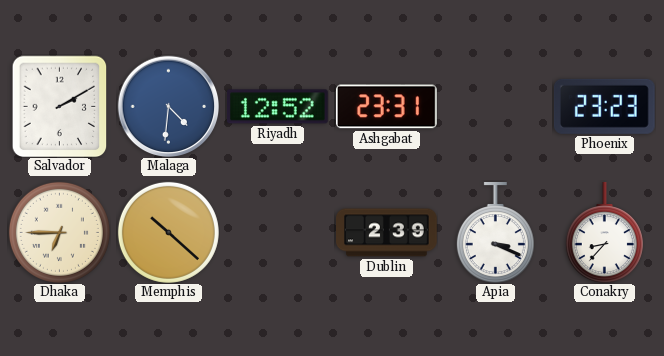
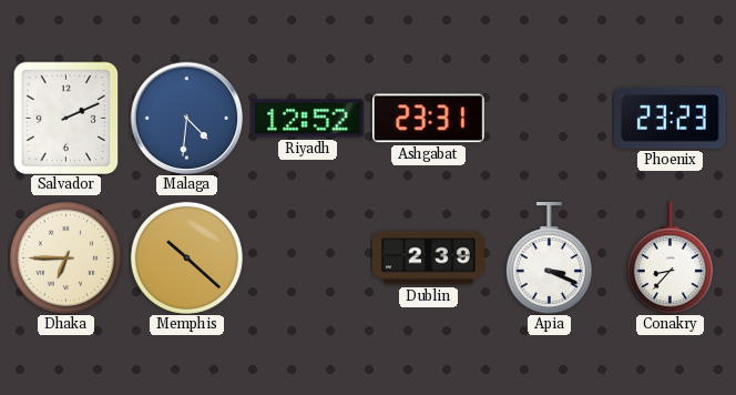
Salvador: 2:10 -> 2:11 (67, 118)
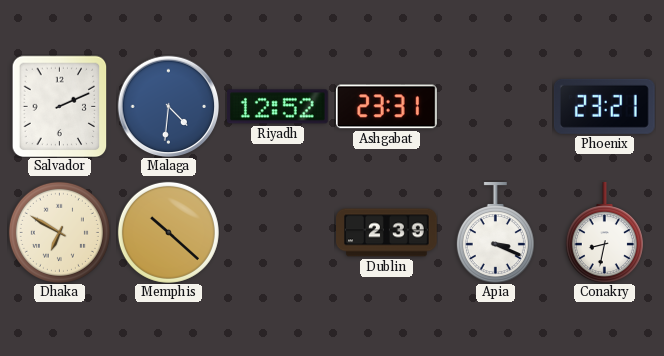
Phoenix: 23:23 -> 23:21 (604, 106)
Dhaka: 6:45 -> 6:50 (59, 232)
Conakry: 8:37 -> 8:32 (604, 233)
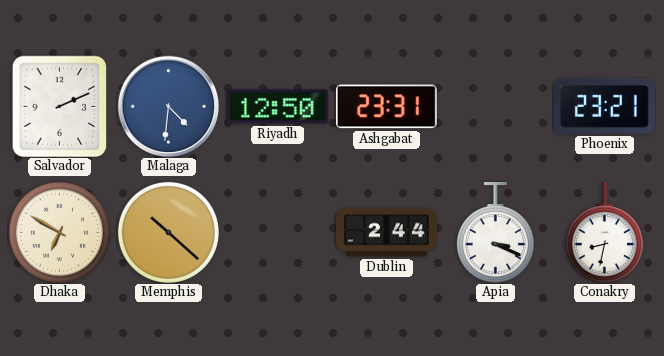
Riyadh: 12:52 -> 12:50 (277, 107)
Dublin: 2:39 -> 2:44 (387, 233)
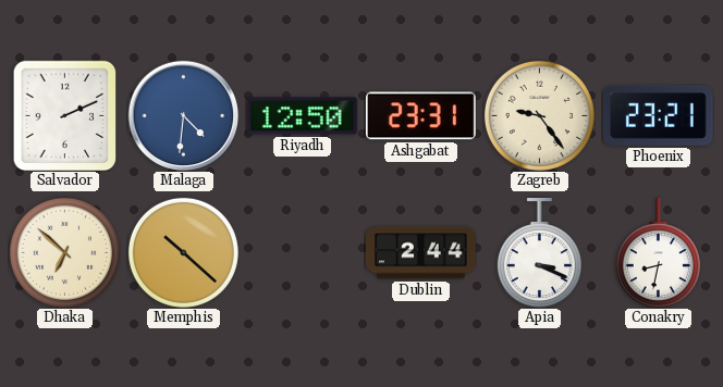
Zagreb: none -> 9:24 (539, 115)
Dhaka: 6:50 -> 6:52 (64, 252)
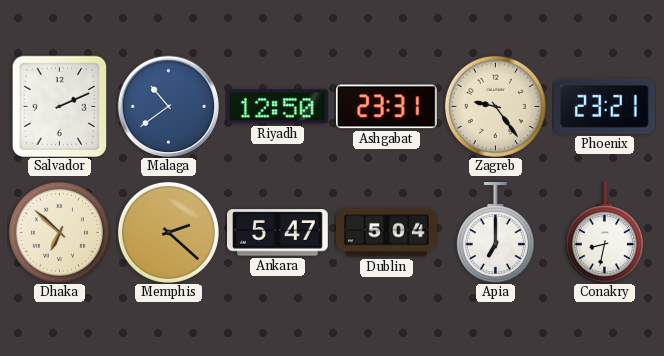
Malaga: 4:31 -> 10:39 (168, 106)
Memphis: 10:22 -> 2:22 (168, 232)
Ankara: none -> 5:47 (278, 233)
Dublin: 2:44 -> 5:04 (387, 233)
Apia: 3:19 -> 7:00 (495, 233)
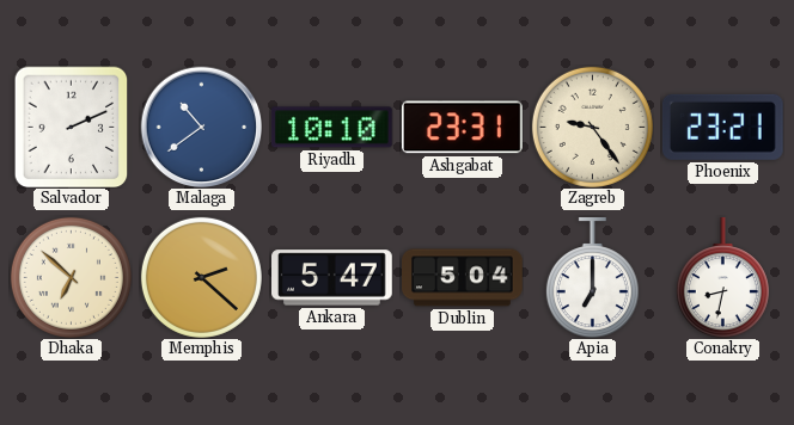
Riyadh: 12:50 -> 10:10 (331, 128)
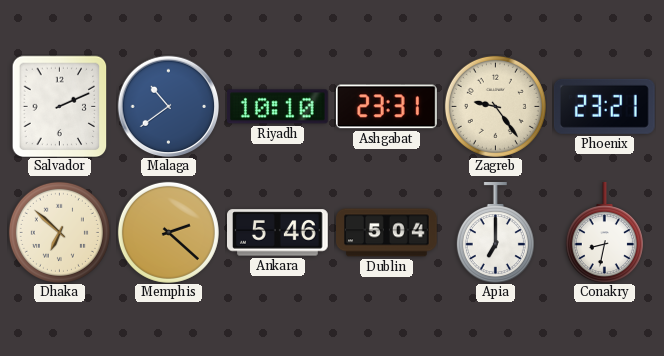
Ankara: 5:47 -> 5:46 (278, 233)
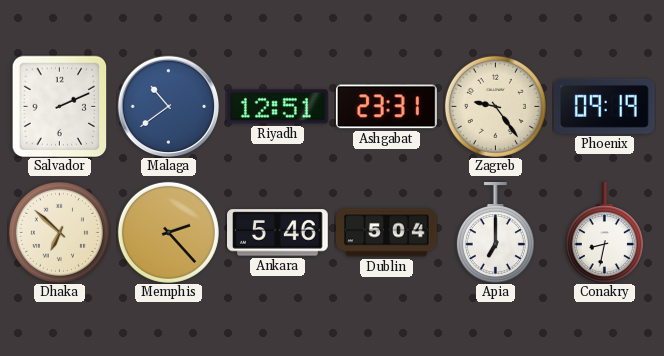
Riyadh: 10:10 -> 12:51 (277, 107)
Phoenix: 23:21 -> 09:19 (604, 106)
Memphis: 2:22 -> 2:23 (168, 232)
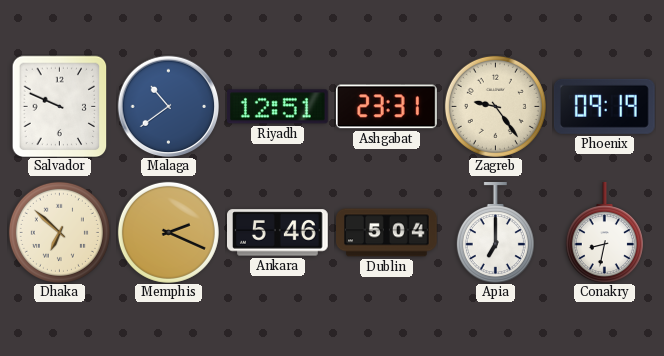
Salvador: 2:11 -> 9:49 (60, 106)
Memphis: 2:23 -> 2:19 (168, 232)
